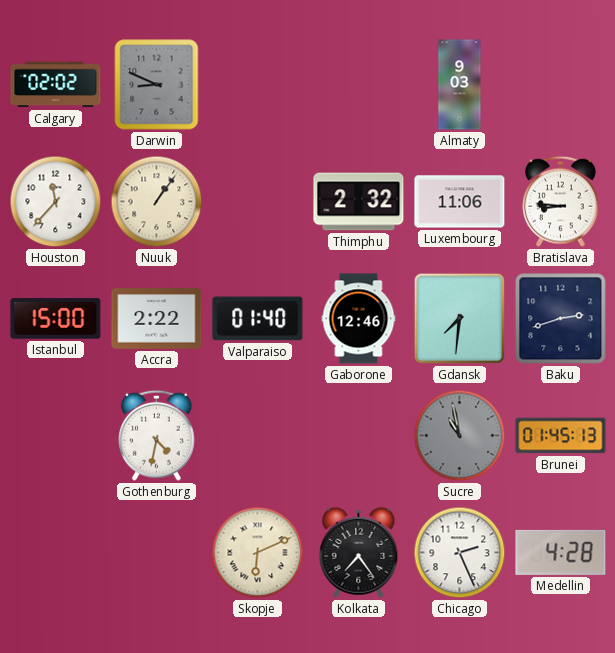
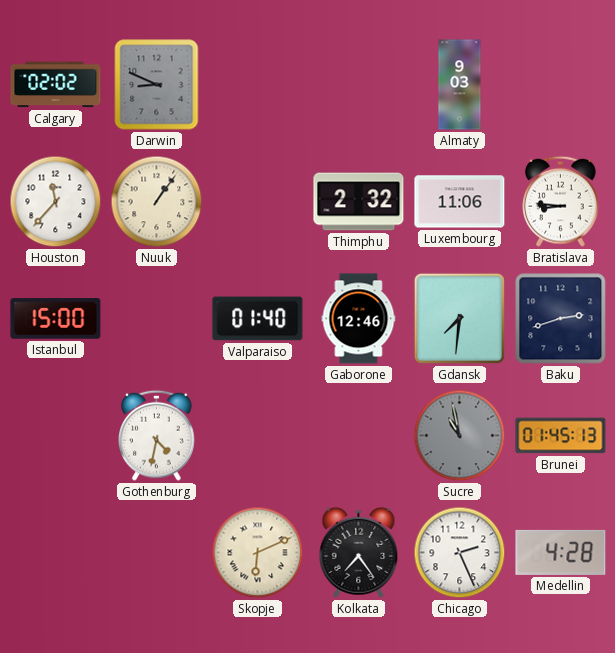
Accra: 2:22 -> none (157, 319)
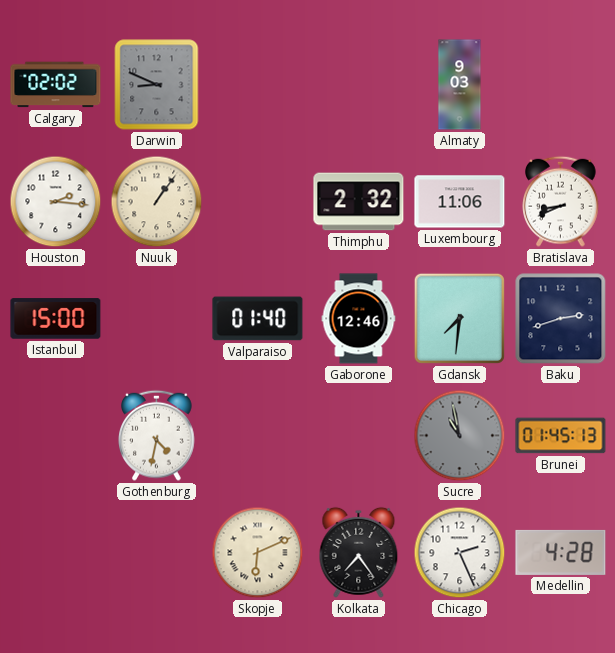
Houston: 11:37 -> 2:16 (56, 202)
Bratislava: 8:46 -> 8:41 (561, 201)
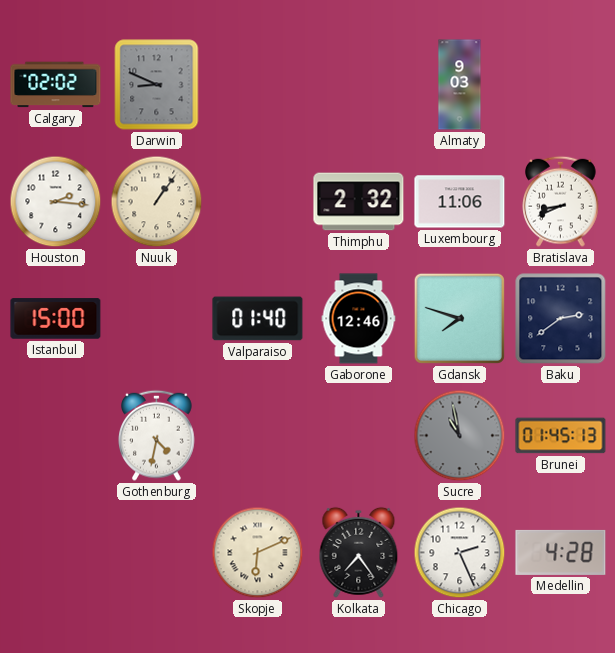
Gdansk: 7:31 -> 7:48 (459, 318)
Baku: 2:42 -> 2:39 (561, 319)
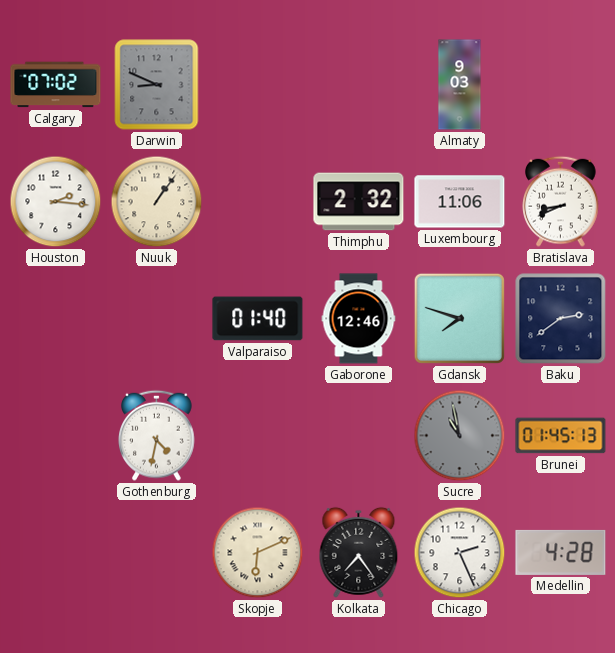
Calgary: 02:02 -> 07:02 (56, 85)
Istanbul: 15:00 -> none (56, 319)
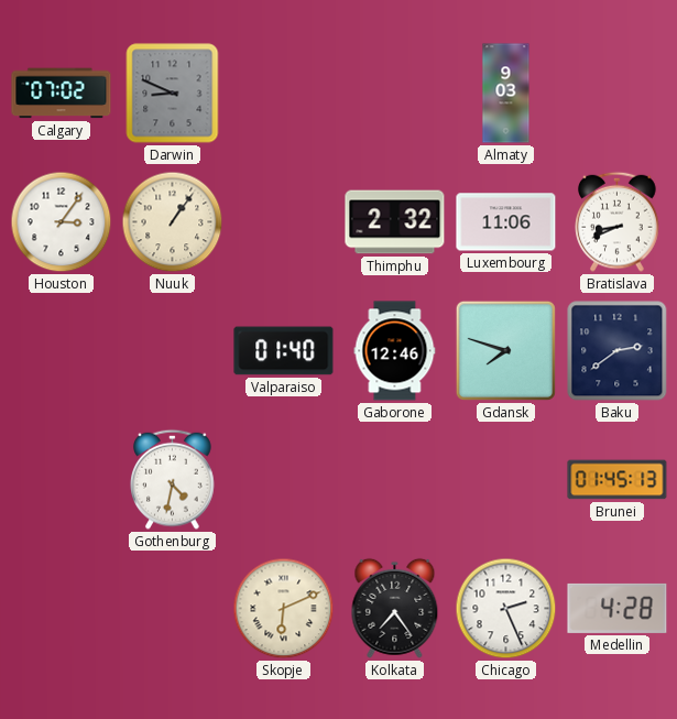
Houston: 2:16 -> 3:06 (62, 222)
Sucre: 10:58 -> none (460, 436)
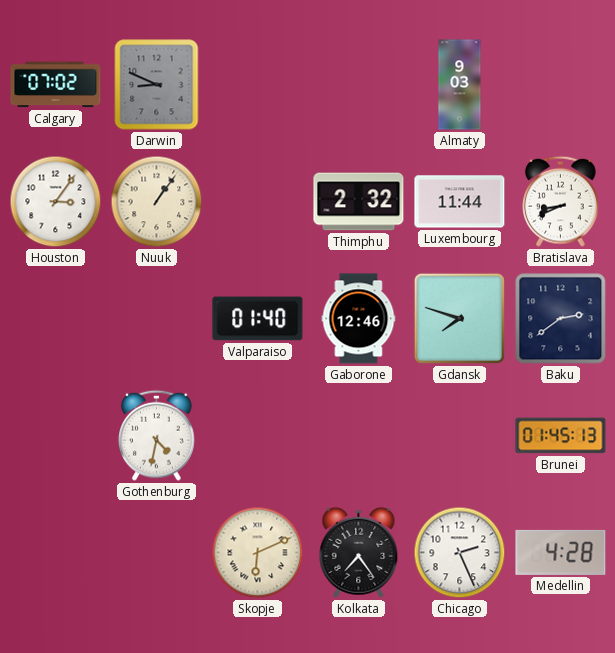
Luxembourg: 11:06 -> 11:44 (460, 202)
